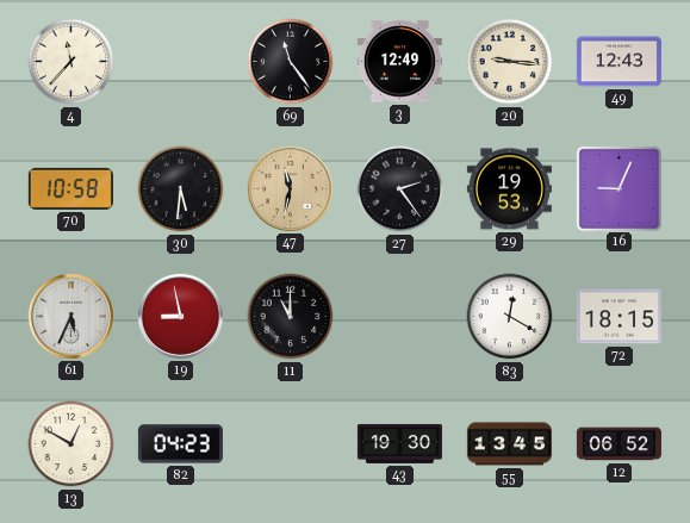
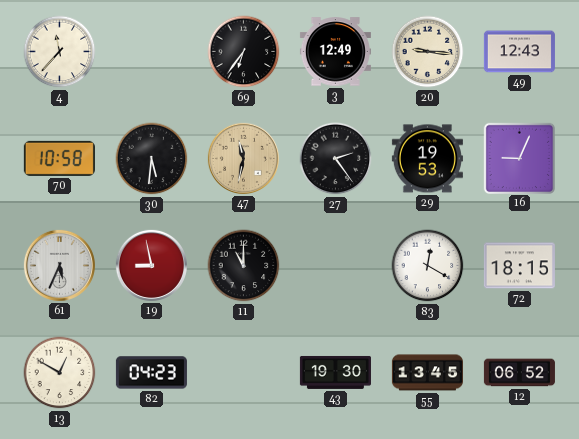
69: 11:24 -> 6:36 (244, 52)
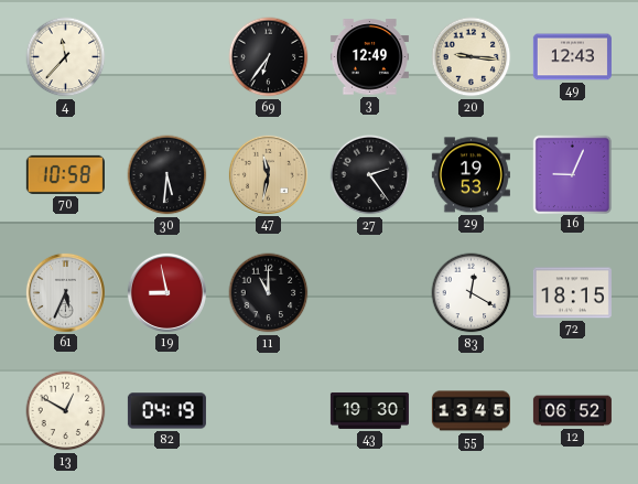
82: 04:23 -> 04:19 (166, 411)
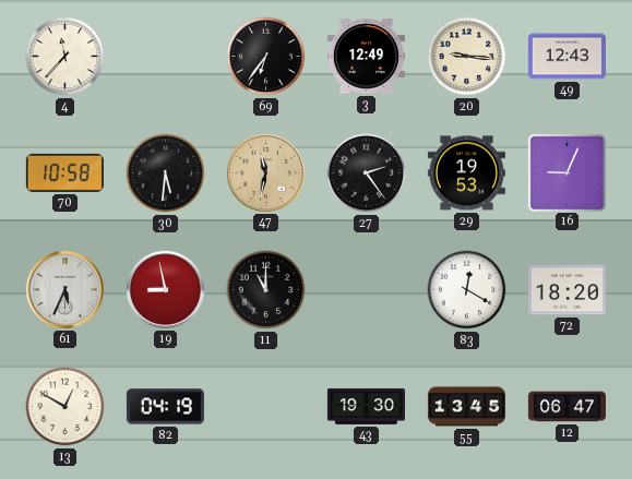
72: 18:15 -> 18:20 (567, 290)
12: 06:52 -> 06:47 (567, 407)
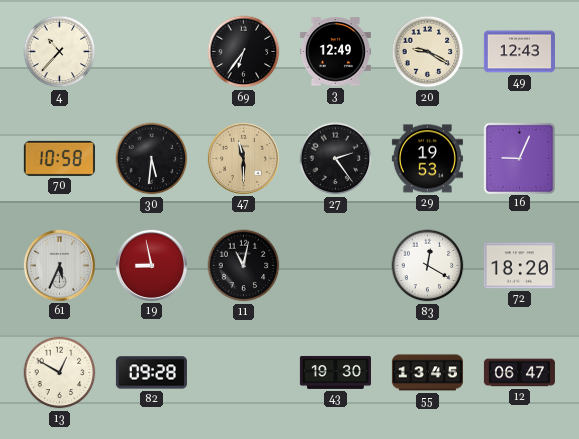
4: 11:37 -> 10:37 (60, 52)
20: 9:16 -> 9:20 (428, 52)
47: 11:32 -> 11:30 (243, 158)
11: 11:00 -> 11:02 (244, 266)
82: 04:19 -> 09:28 (151, 373)
